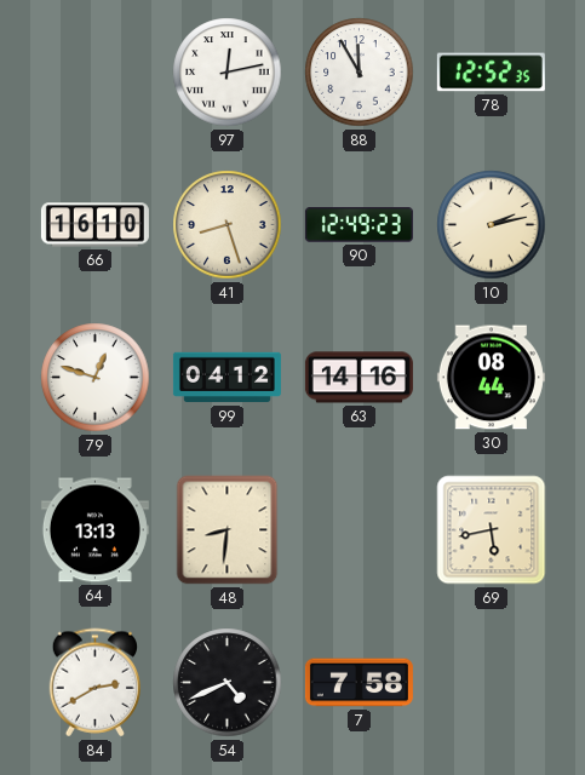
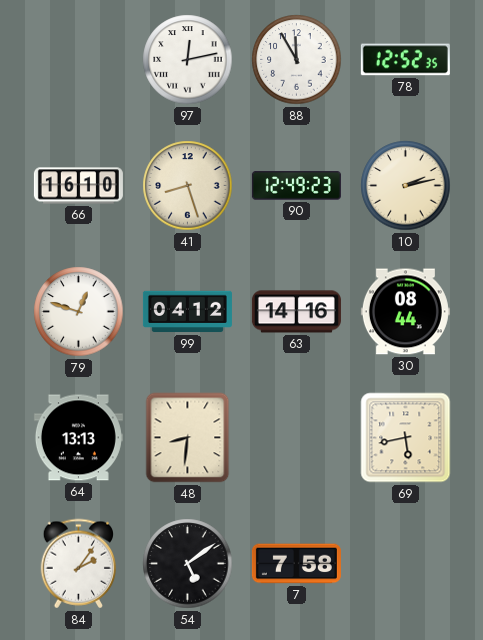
84: 2:40 -> 2:06 (79, 564)
54: 4:41 -> 5:09 (188, 564)
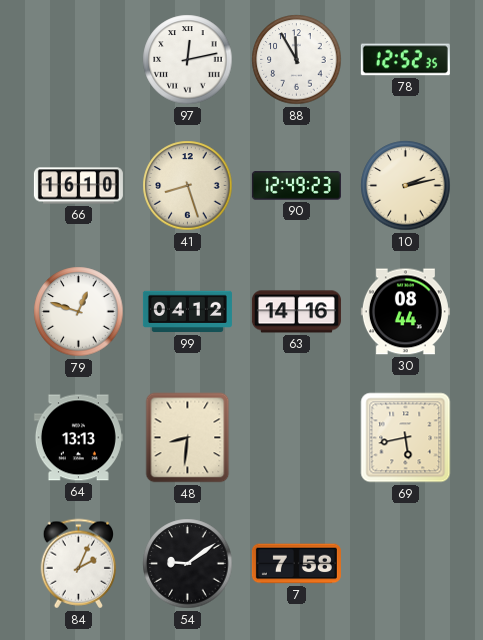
84: 2:06 -> 2:04 (79, 564)
54: 5:09 -> 9:09 (188, 564)
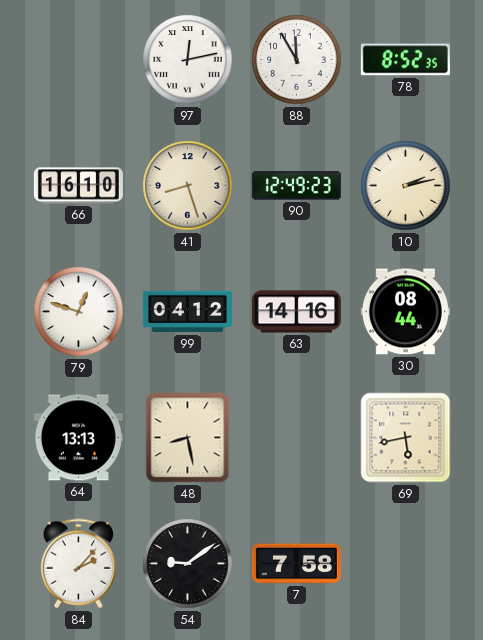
78: 12:52 -> 8:52 (405, 60)
48: 8:31 -> 8:28 (188, 438)
84: 2:04 -> 2:07 (79, 564)
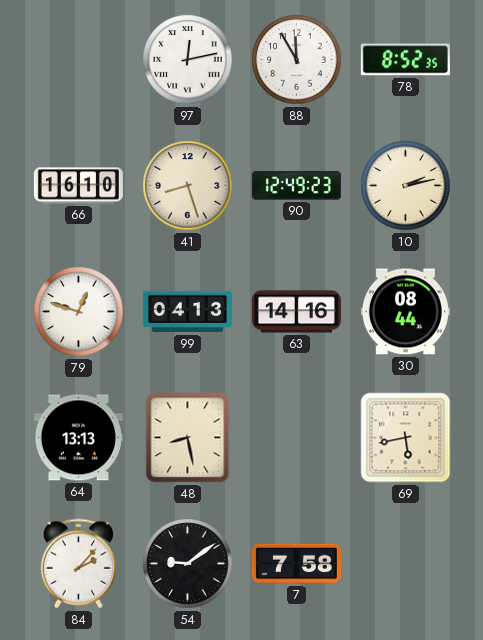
99: 04:12 -> 04:13 (187, 312)
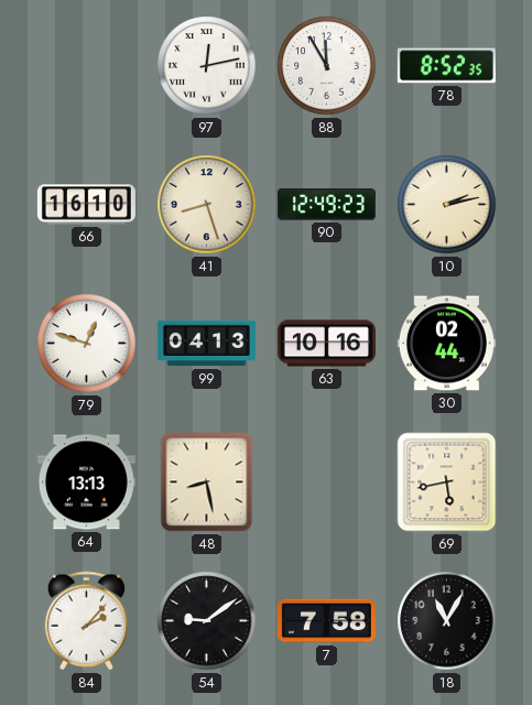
63: 14:16 -> 10:16 (326, 344)
30: 08:44 -> 02:44 (446, 344)
18: none -> 11:05 (447, 621)
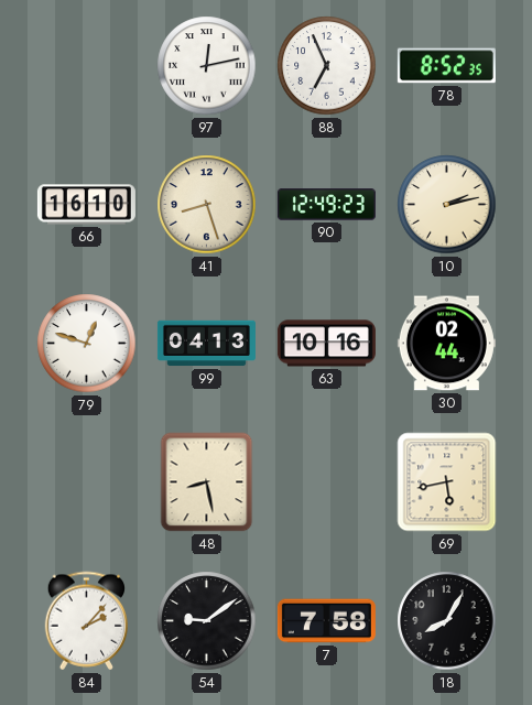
88: 11:55 -> 6:56 (327, 66)
64: 13:13 -> none (86, 482)
18: 11:05 -> 8:05 (447, 621)
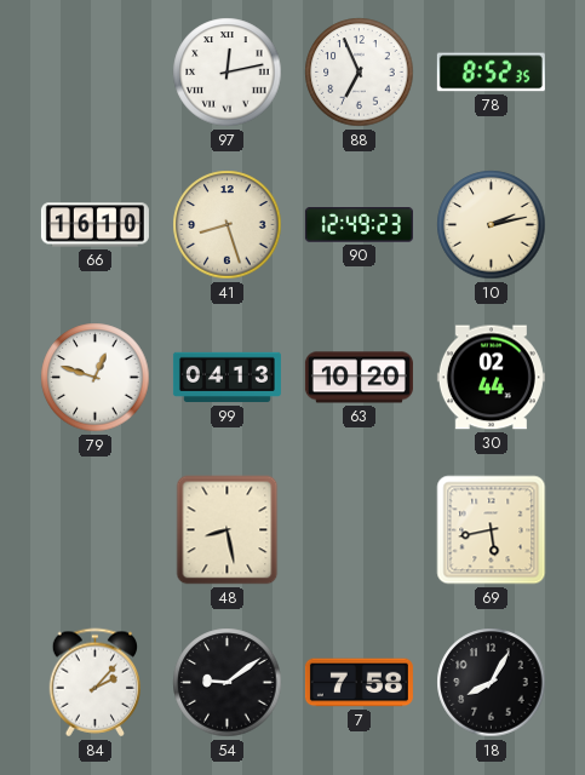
63: 10:16 -> 10:20 (359, 378)
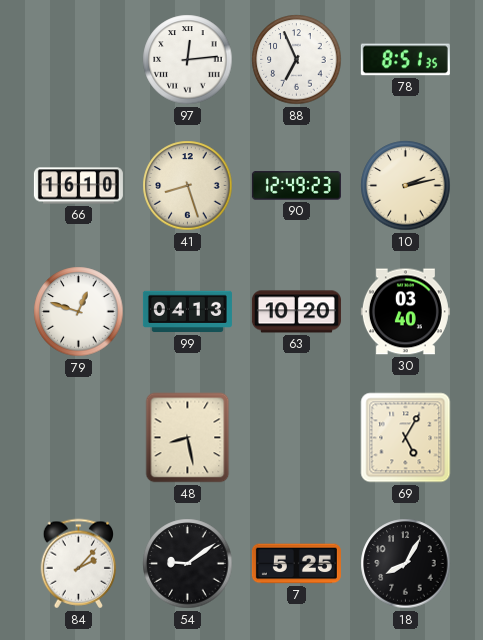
97: 12:13 -> 12:14 (188, 60)
78: 8:52 -> 8:51 (405, 60)
30: 02:44 -> 03:40 (405, 312)
69: 5:43 -> 5:05 (406, 438)
7: 7:58 -> 5:25 (296, 564)
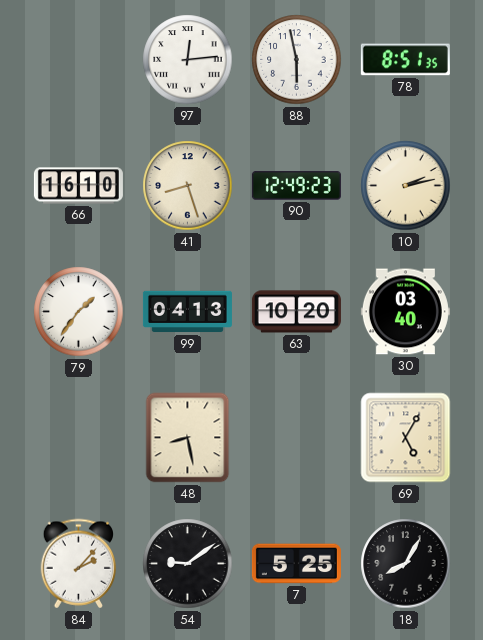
88: 6:56 -> 5:58 (297, 60)
79: 12:48 -> 1:36 (79, 312)
